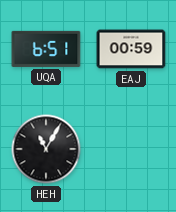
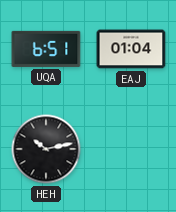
EAJ: 00:59 -> 01:04 (131, 49)
HEH: 11:05 -> 10:13 (46, 149)
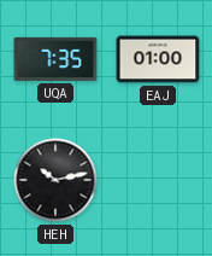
UQA: 6:51 -> 7:35 (55, 59)
EAJ: 01:04 -> 01:00 (158, 59)
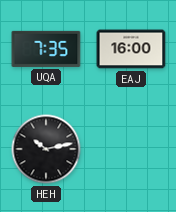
EAJ: 01:00 -> 16:00 (131, 49)
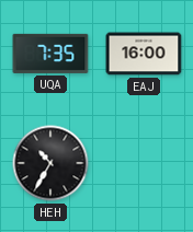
HEH: 10:13 -> 10:35 (50, 163)
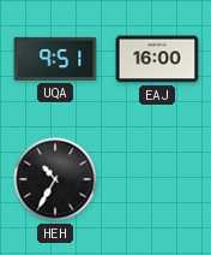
UQA: 7:35 -> 9:51 (55, 59)
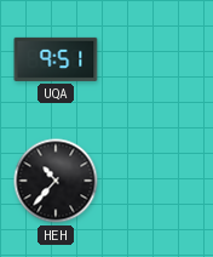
EAJ: 16:00 -> none (157, 59)
HEH: 10:35 -> 10:37 (56, 181)
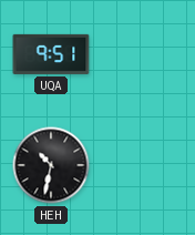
HEH: 10:37 -> 10:32 (51, 165)
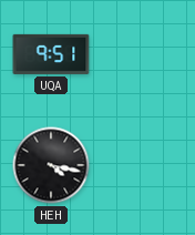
HEH: 10:32 -> 4:17 (51, 165)
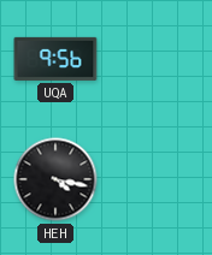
UQA: 9:51 -> 9:56 (55, 59)
